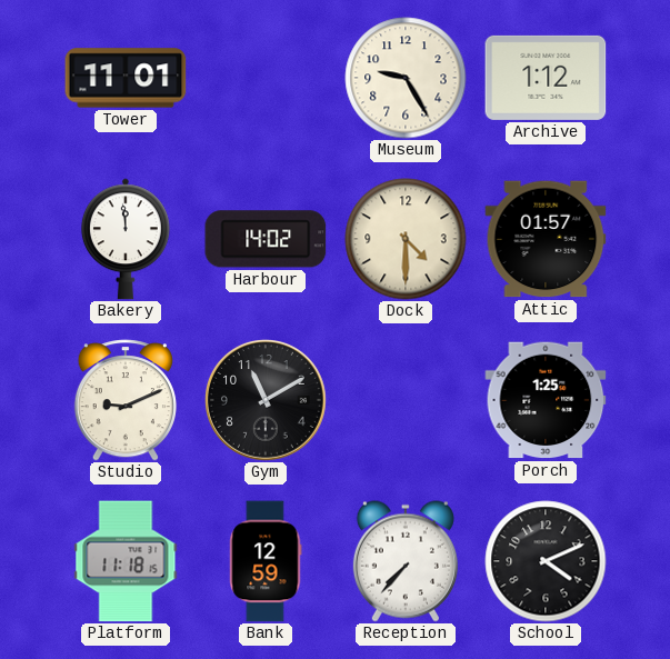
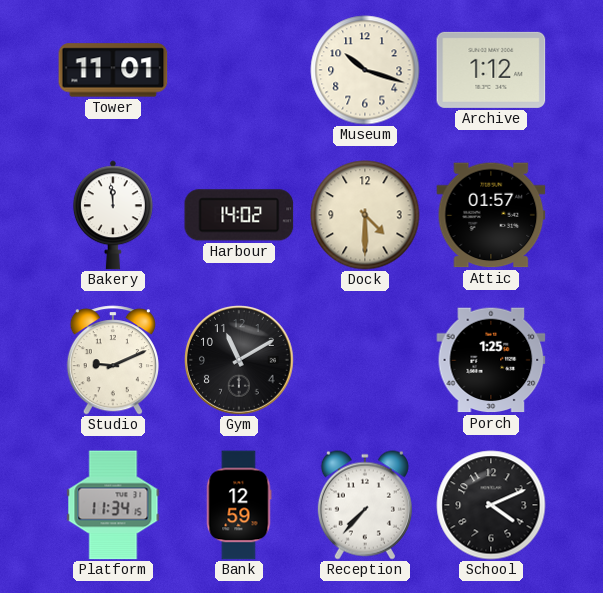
Museum: 9:25 -> 10:18 (365, 70)
Platform: 11:18 -> 11:34 (113, 505)
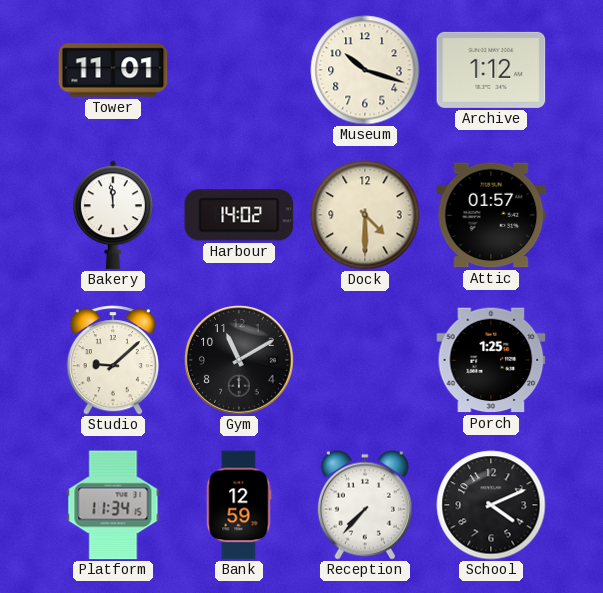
Studio: 9:11 -> 9:08 (113, 360)
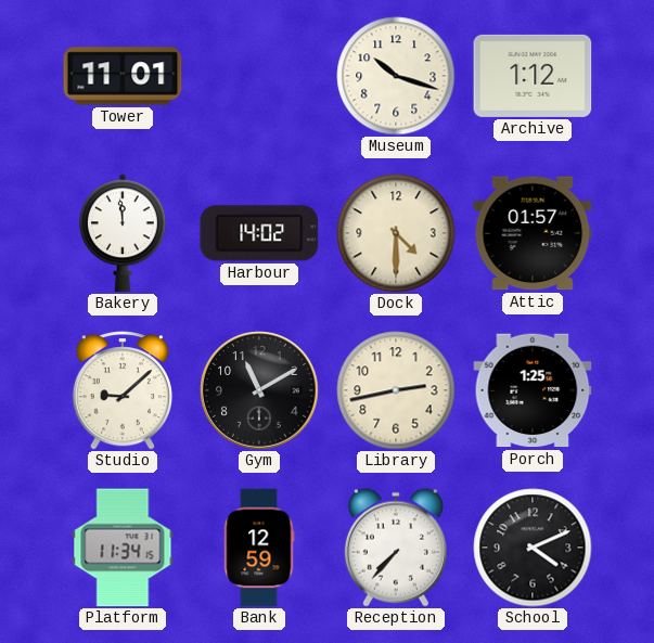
Library: none -> 2:43 (396, 390)
